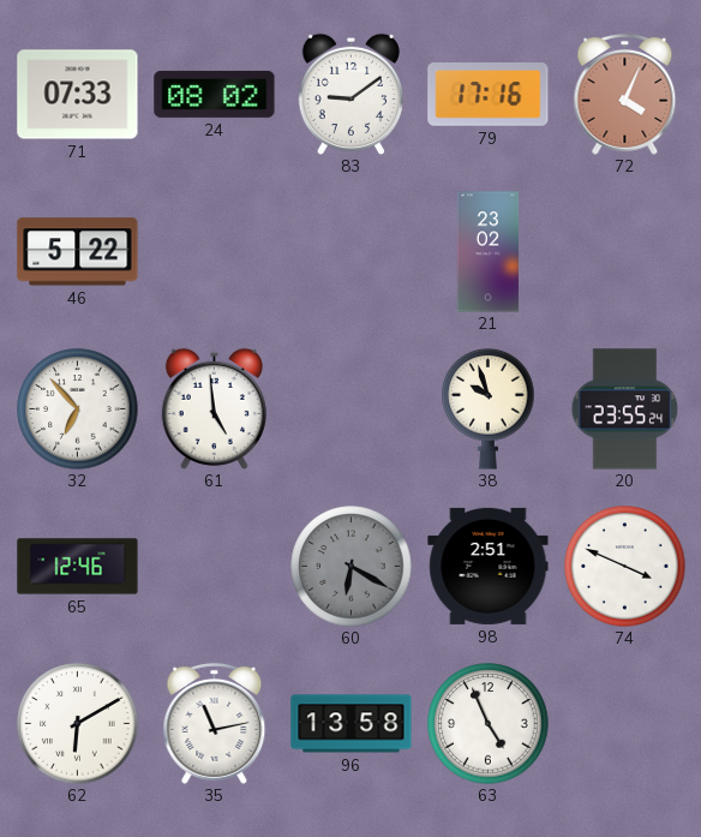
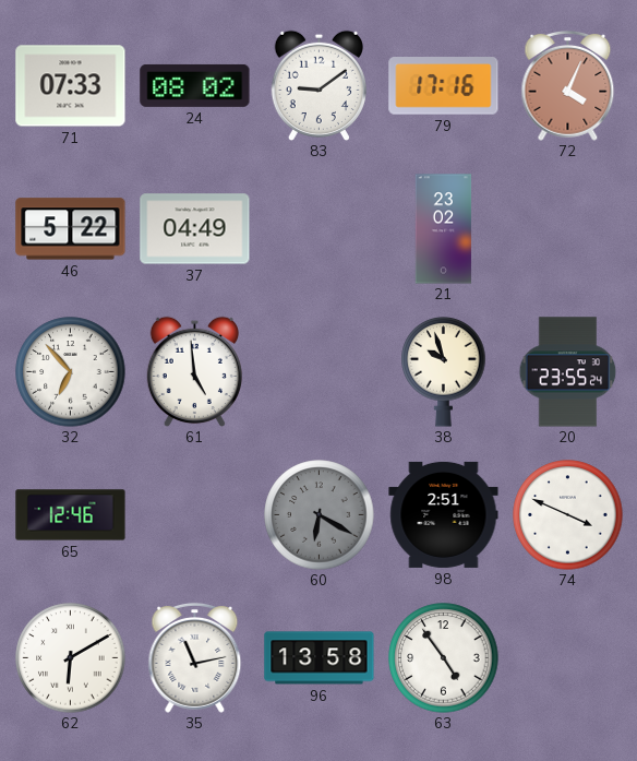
37: none -> 04:49 (195, 229)
63: 4:56 -> 4:54 (444, 658)
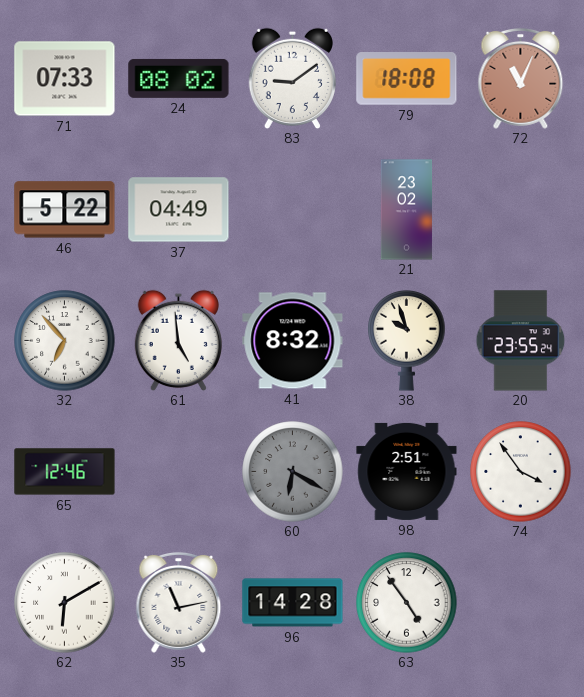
79: 17:16 -> 18:08 (407, 79)
72: 4:04 -> 11:04 (521, 78)
41: none -> 8:32 (293, 341)
74: 3:49 -> 3:54 (521, 472)
96: 13:58 -> 14:28 (293, 603)
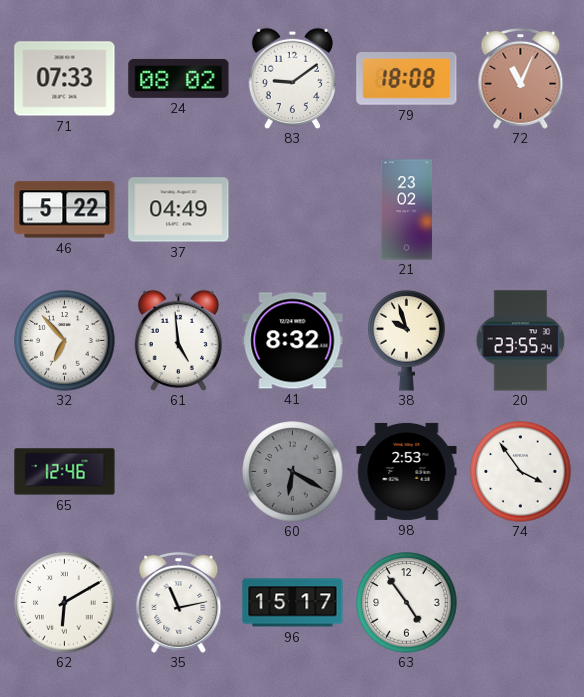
98: 2:51 -> 2:53 (407, 471)
96: 14:28 -> 15:17 (293, 603)
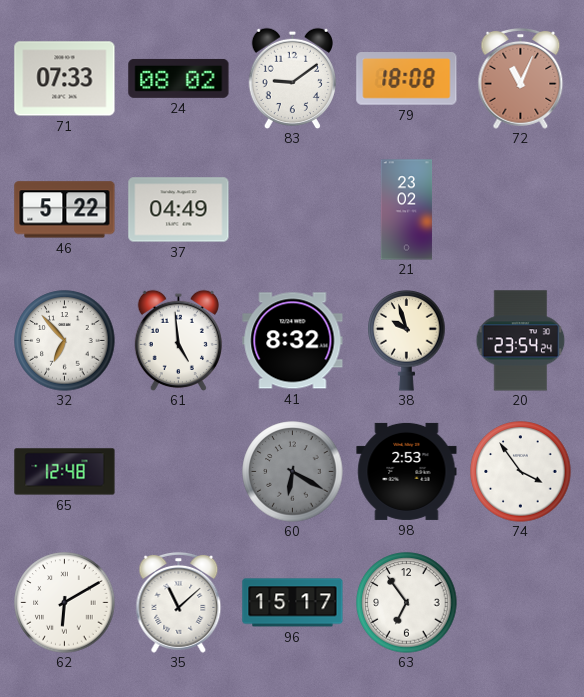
20: 23:55 -> 23:54 (521, 341)
65: 12:46 -> 12:48 (65, 472)
35: 11:13 -> 11:08 (179, 602)
63: 4:54 -> 6:54 (407, 603)
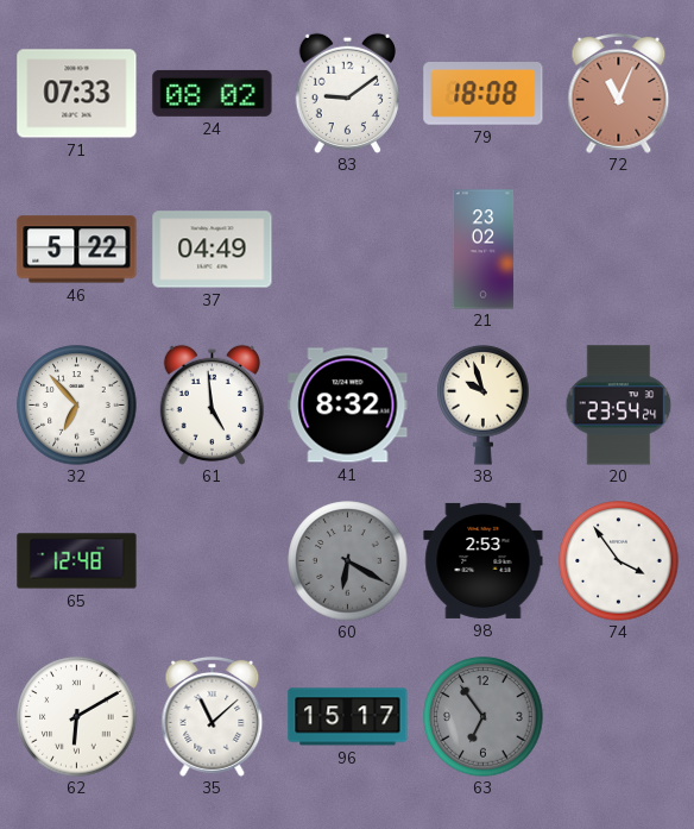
63 dial: white -> grey (484, 717)
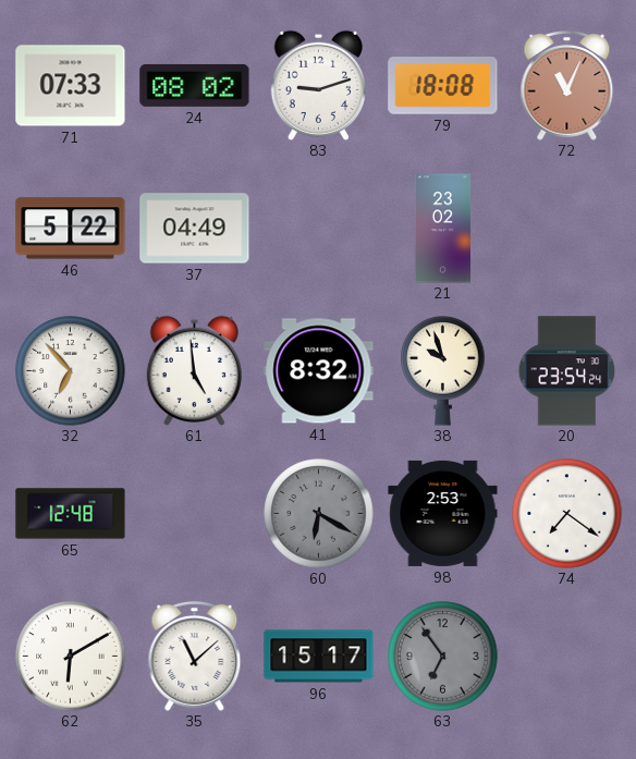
83: 9:09 -> 9:12 (318, 85)
74: 3:54 -> 7:21 (567, 514)
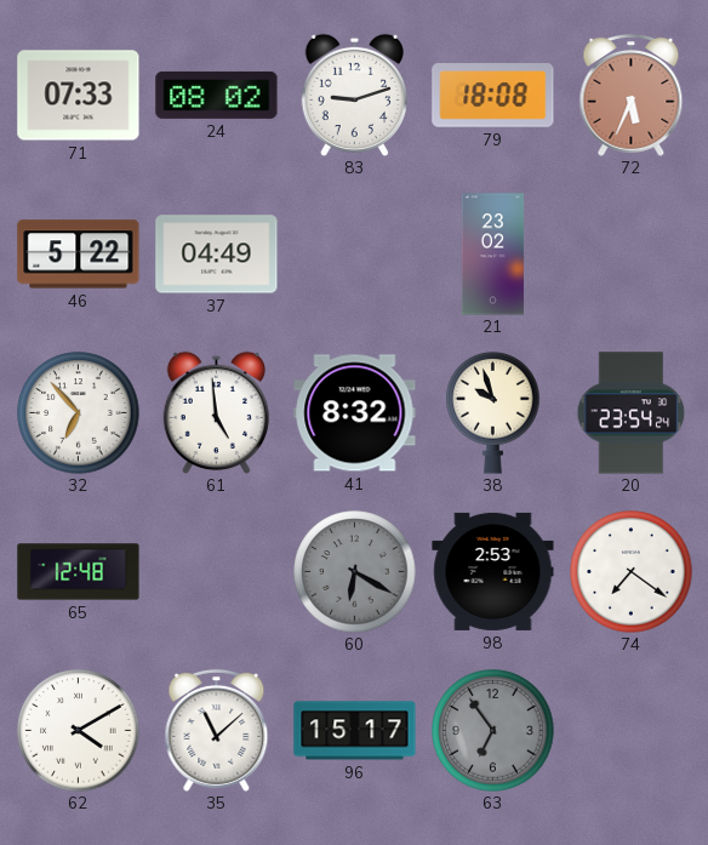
72: 11:04 -> 5:34 (632, 95)
62: 6:10 -> 4:10 (79, 731)
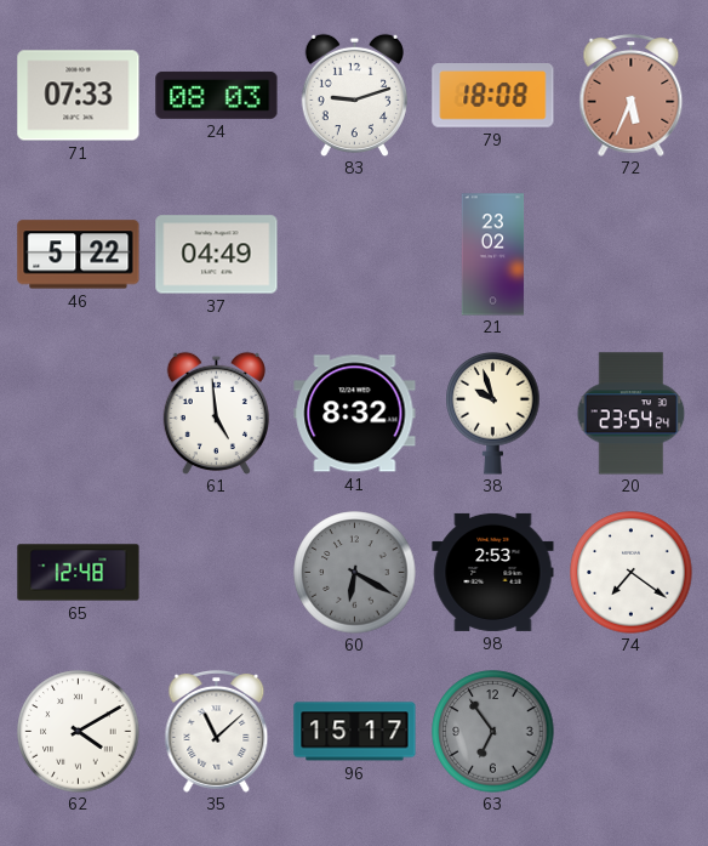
24: 08:02 -> 08:03 (217, 95)
32: 6:53 -> none (79, 413)
